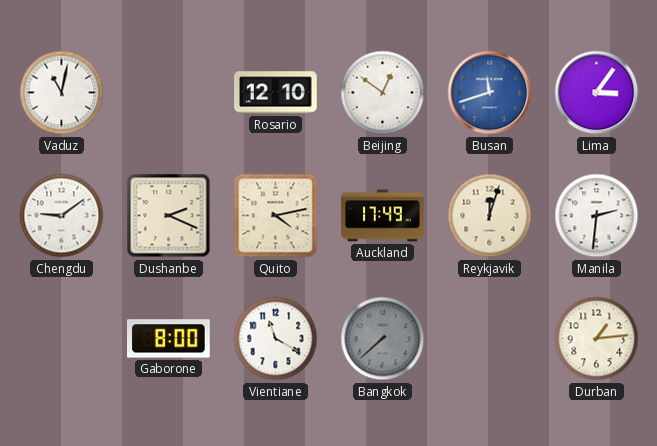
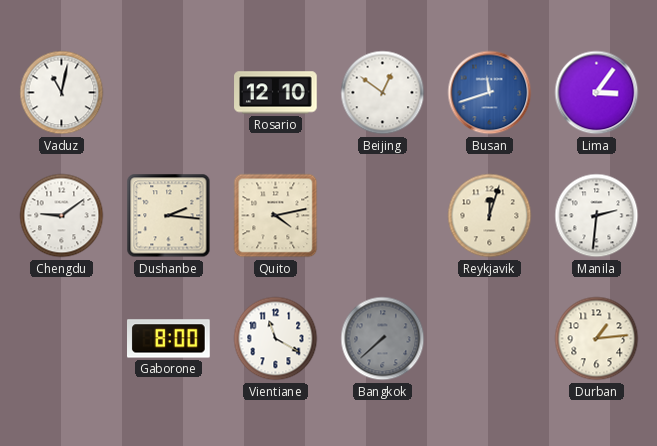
Dushanbe: 2:19 -> 2:16 (169, 216)
Auckland: 17:49 -> none (383, 216)
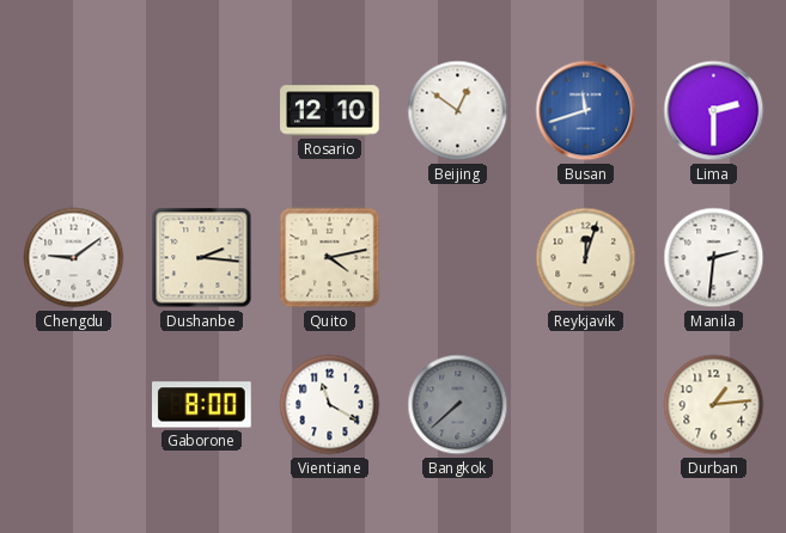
Vaduz: 11:02 -> none (62, 93)
Lima: 3:06 -> 2:30 (714, 111)
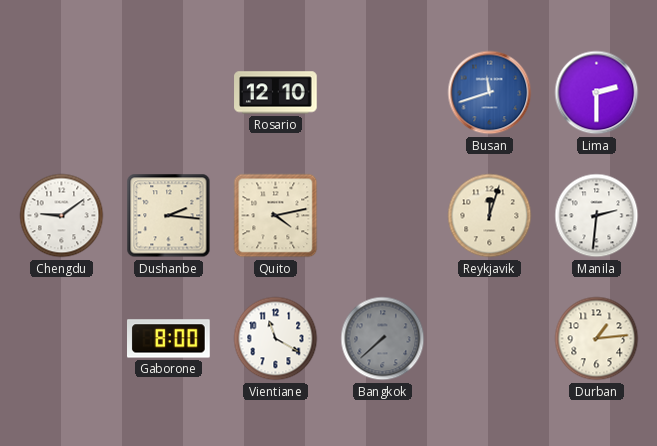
Beijing: 12:51 -> none (458, 111)
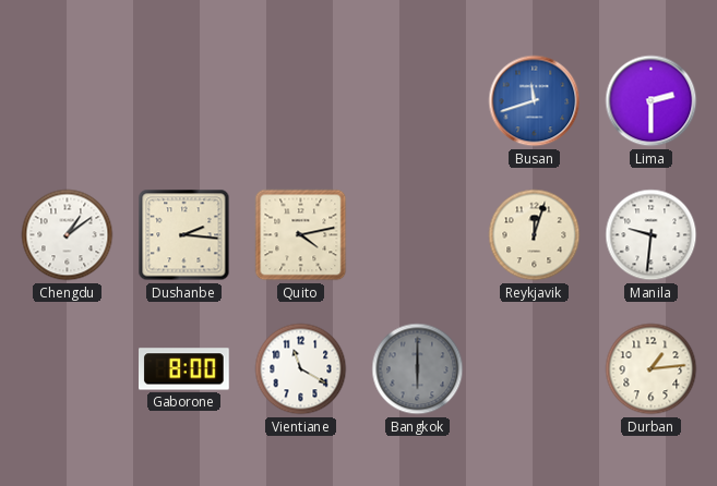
Rosario: 12:10 -> none (276, 93)
Chengdu: 9:09 -> 1:09 (68, 235)
Manila: 2:31 -> 9:31 (652, 235)
Bangkok: 7:38 -> 6:00 (418, 369)
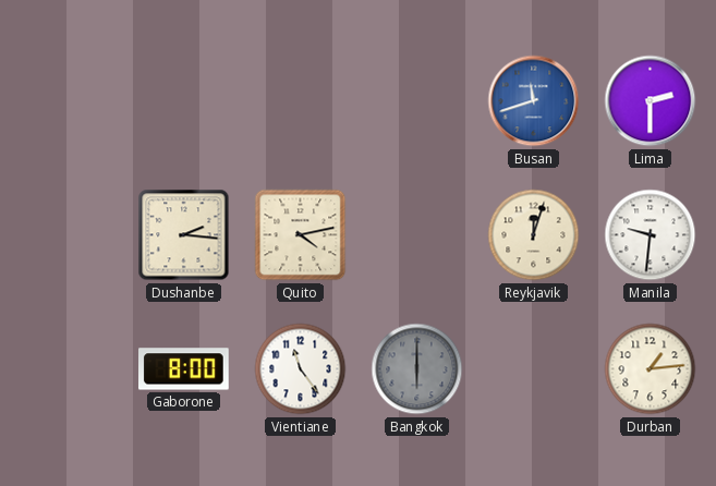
Chengdu: 1:09 -> none (68, 235)
Vientiane: 11:20 -> 11:24 (301, 369)
